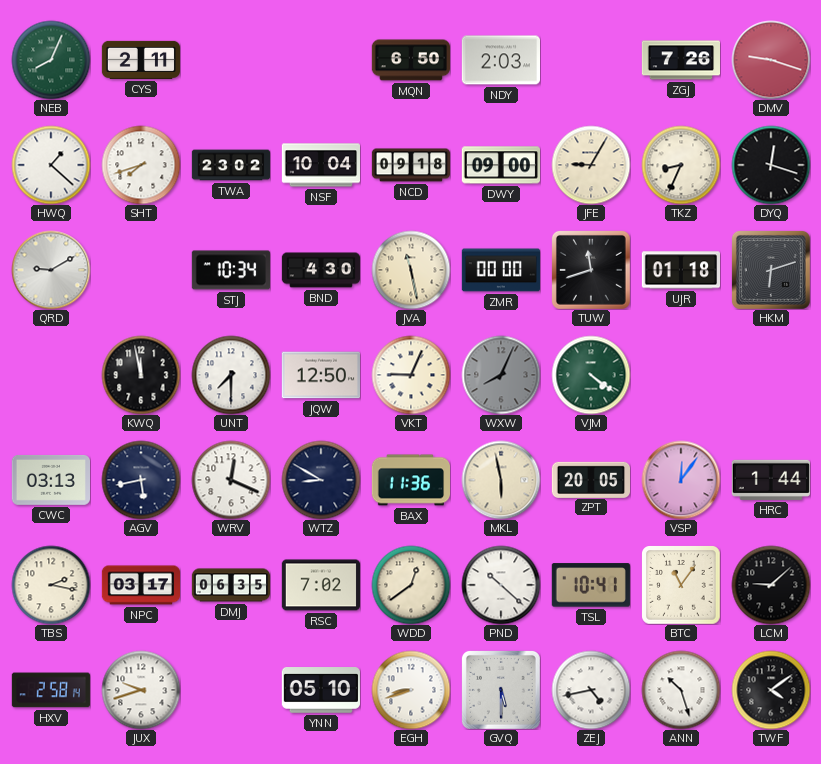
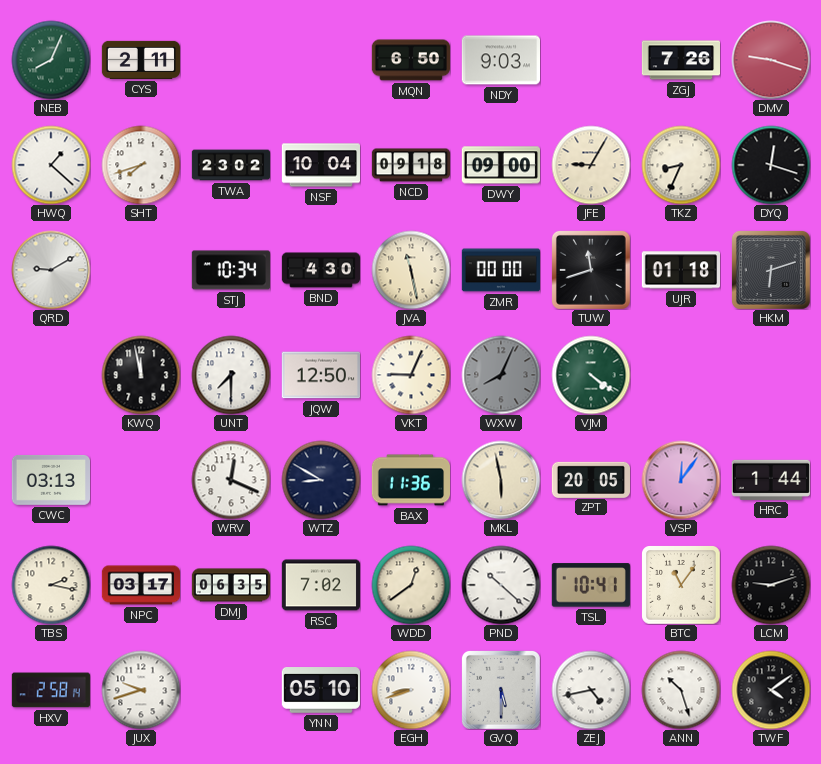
NDY: 2:03 -> 9:03 (500, 60)
AGV: 5:43 -> none (141, 480)
LCM: 9:08 -> 9:12 (771, 585)
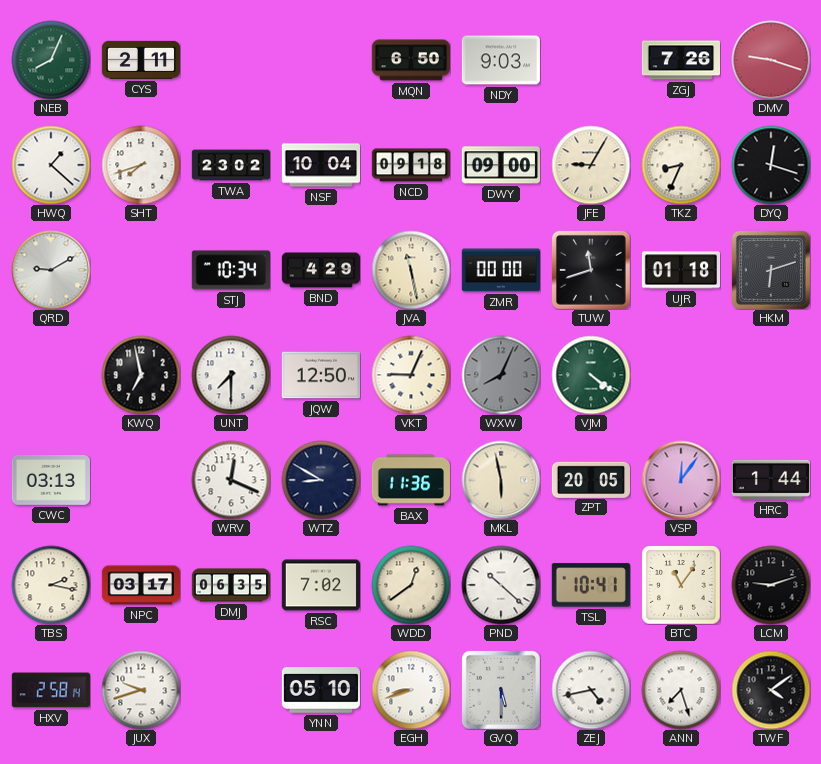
BND: 4:30 -> 4:29 (320, 270)
KWQ: 11:58 -> 6:58 (141, 375)
ANN: 10:27 -> 7:27 (681, 690)
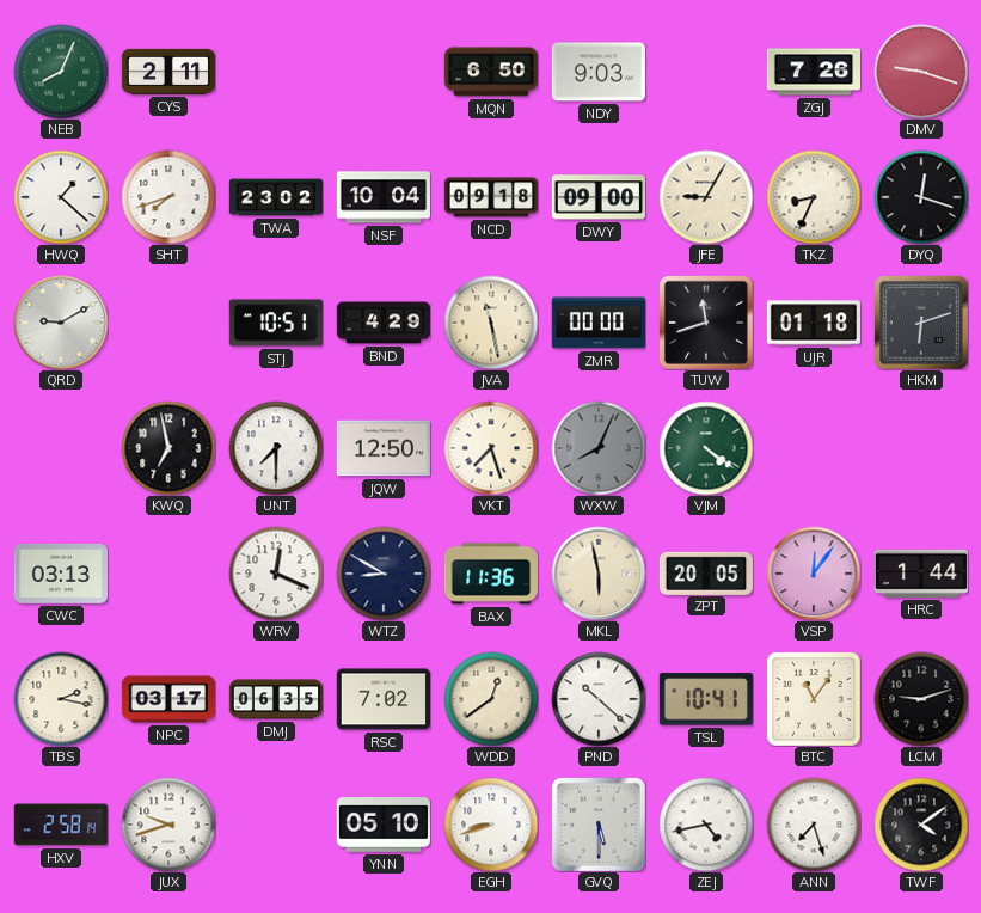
STJ: 10:34 -> 10:51 (275, 323)
VKT: 9:04 -> 7:27 (491, 448)
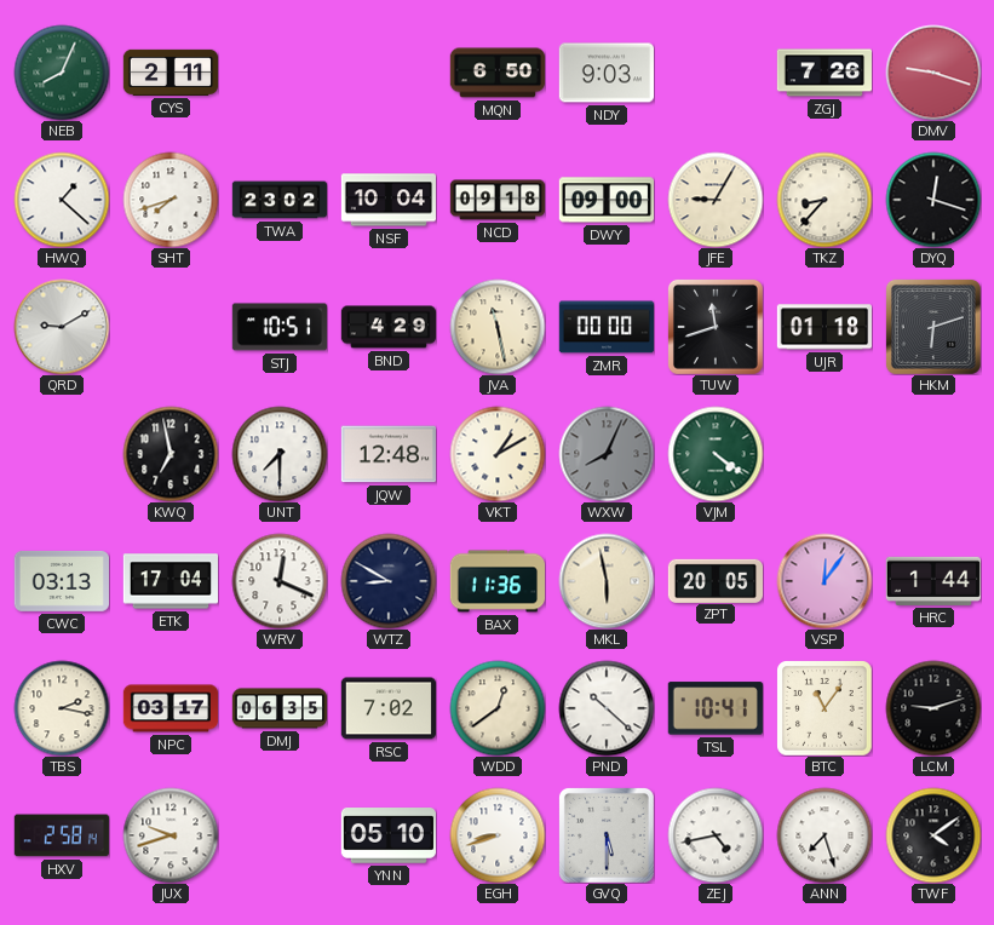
TKZ: 8:34 -> 8:37 (824, 200)
JQW: 12:50 -> 12:48 (387, 454)
VKT: 7:27 -> 1:10 (498, 454)
ETK: none -> 17:04 (170, 581)
